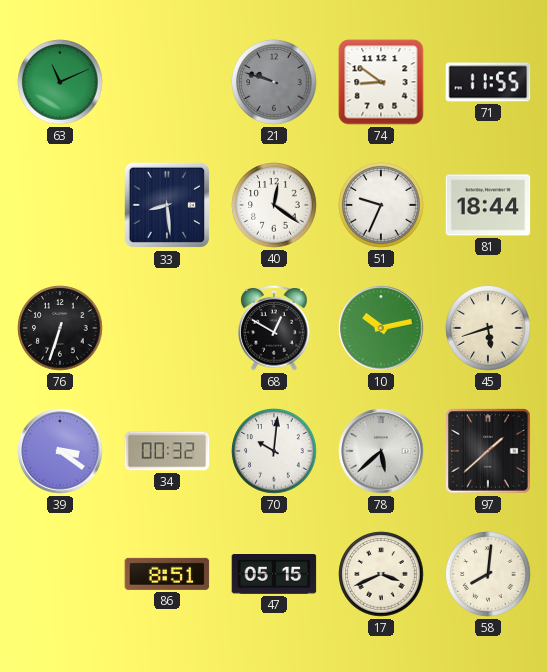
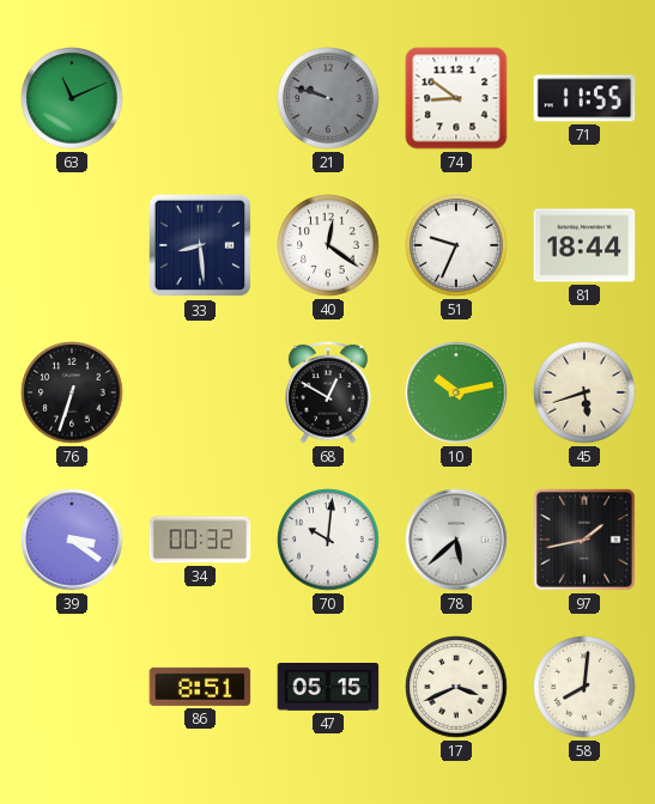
97: 1:38 -> 1:43 (584, 540)
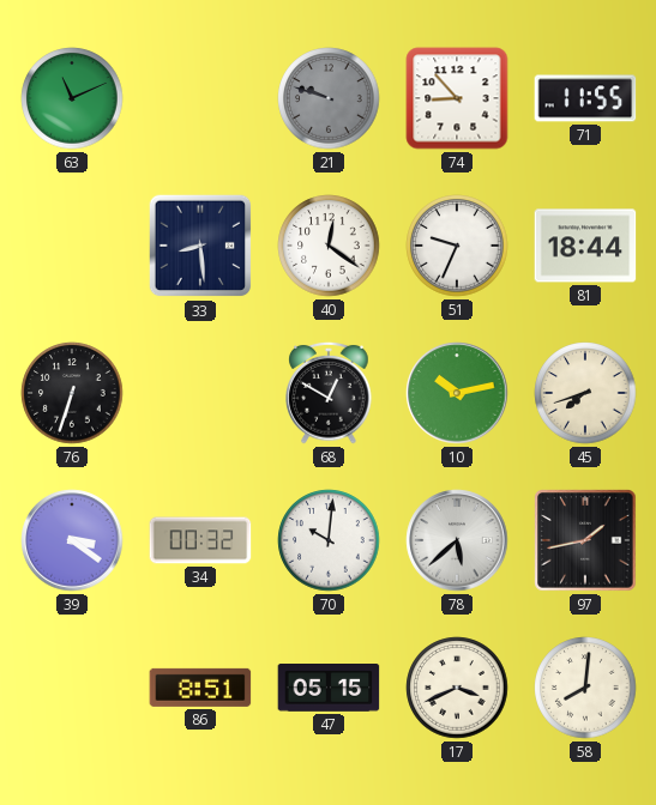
74: 8:51 -> 8:53 (457, 98)
45: 5:42 -> 7:42 (585, 393)
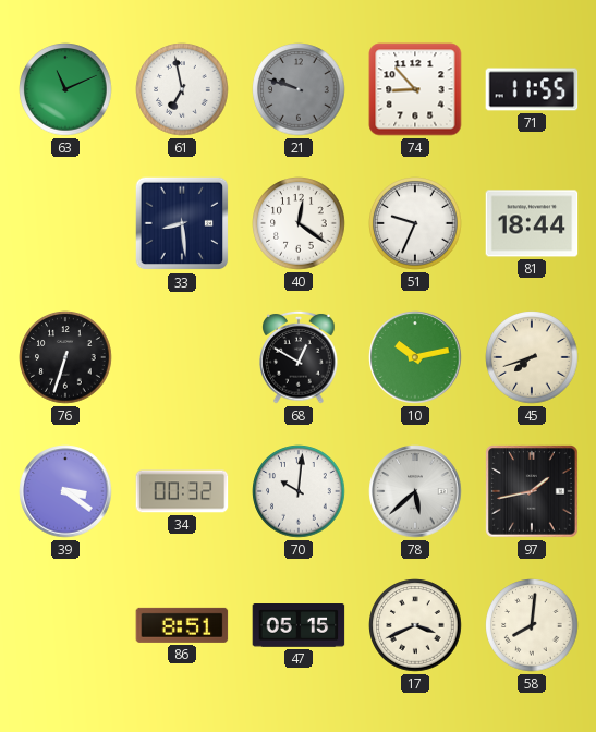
61: none -> 6:58 (182, 89)
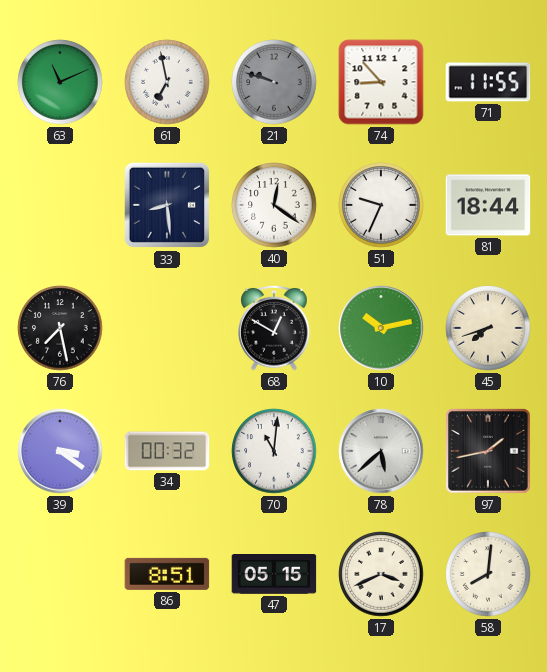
76: 6:33 -> 7:28 (60, 328)
70: 10:01 -> 11:01 (274, 451)
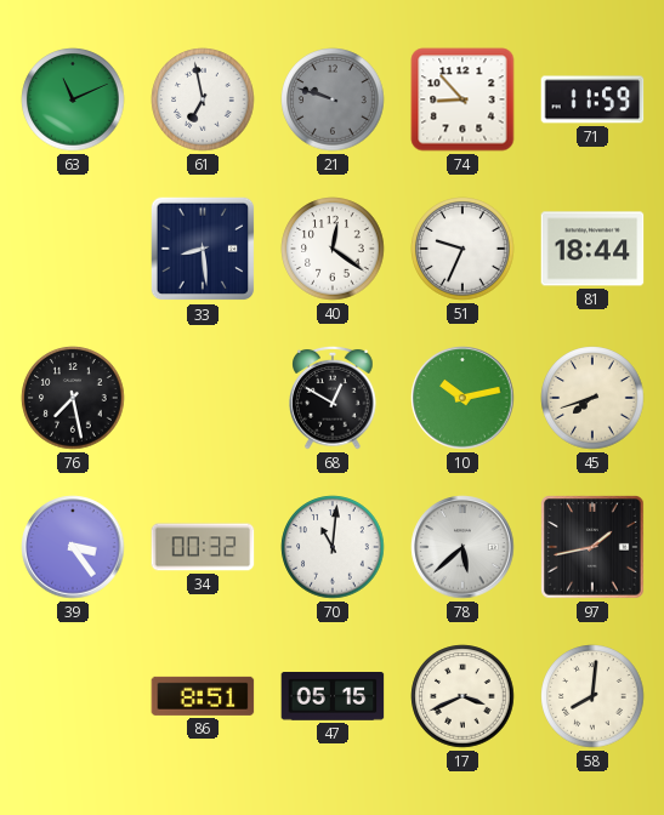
71: 11:55 -> 11:59 (592, 99)
39: 3:21 -> 3:24 (73, 547)
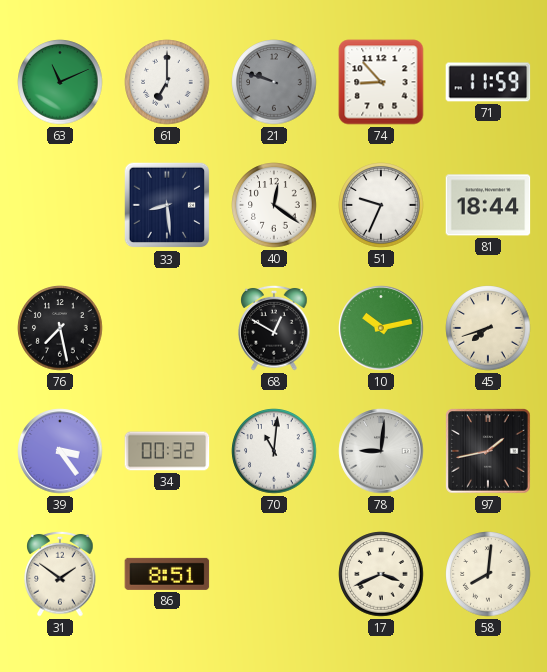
61: 6:58 -> 7:00 (167, 82)
78: 5:38 -> 9:01 (381, 451)
31: none -> 1:51 (60, 574)
47: 05:15 -> none (333, 696)
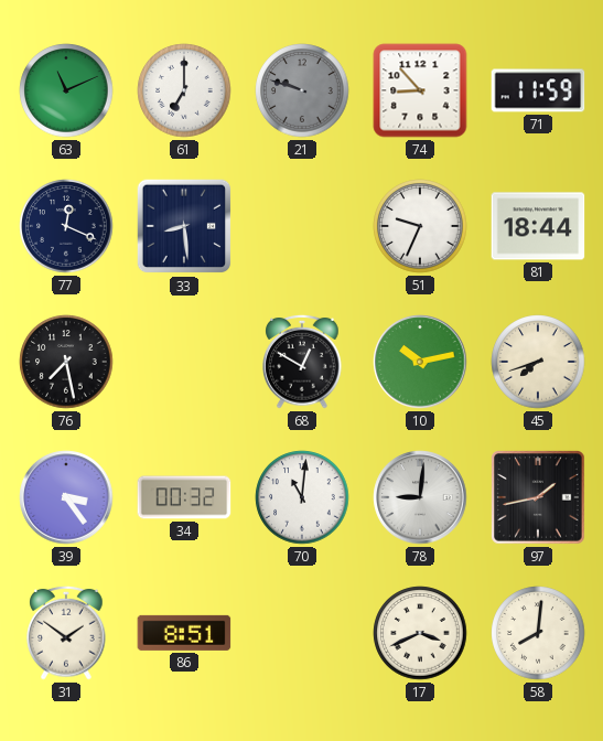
77: none -> 12:19 (66, 226)
40: 12:21 -> none (274, 205)
